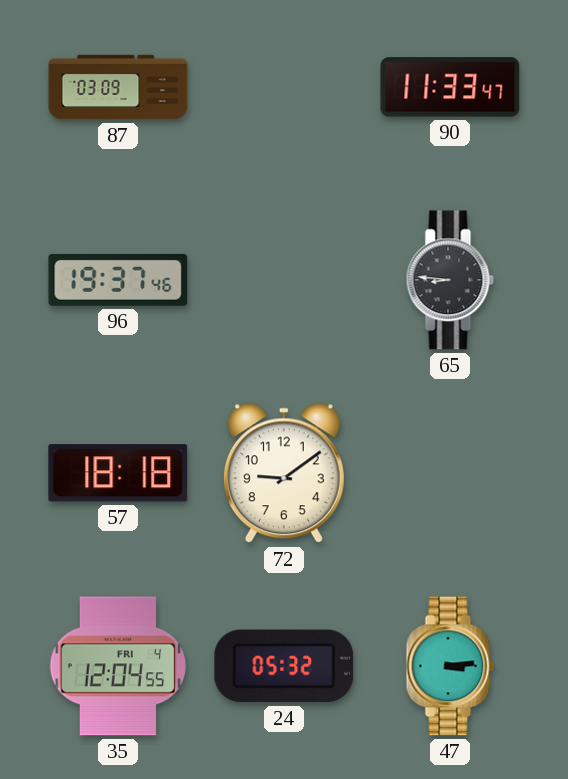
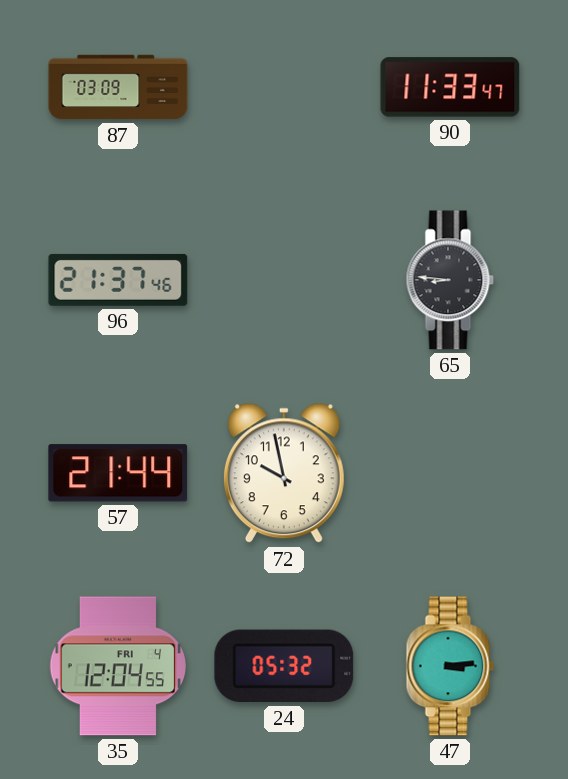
96: 19:37 -> 21:37 (118, 280)
57: 18:18 -> 21:44 (118, 473)
72: 9:09 -> 9:58 (284, 474)
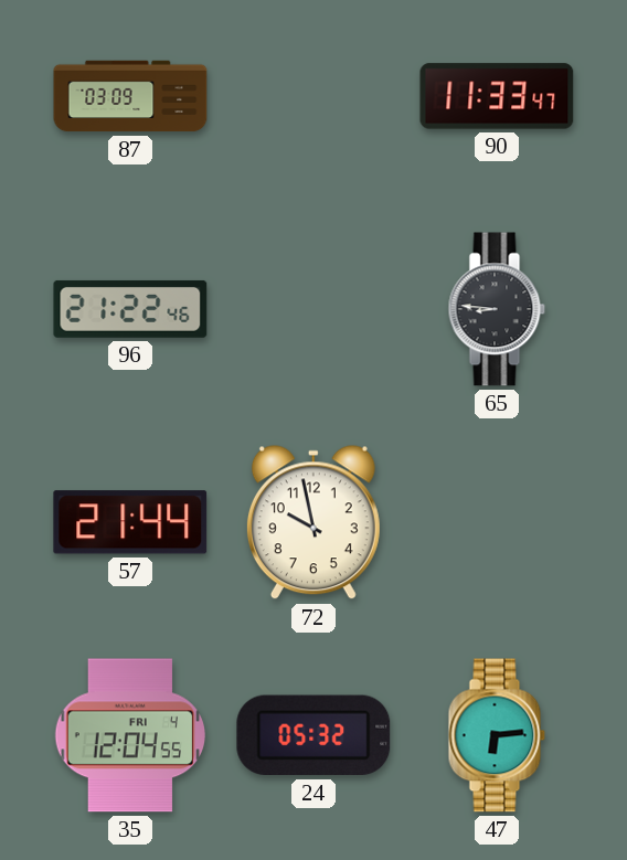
96: 21:37 -> 21:22 (130, 309)
47: 3:14 -> 6:14 (497, 735)
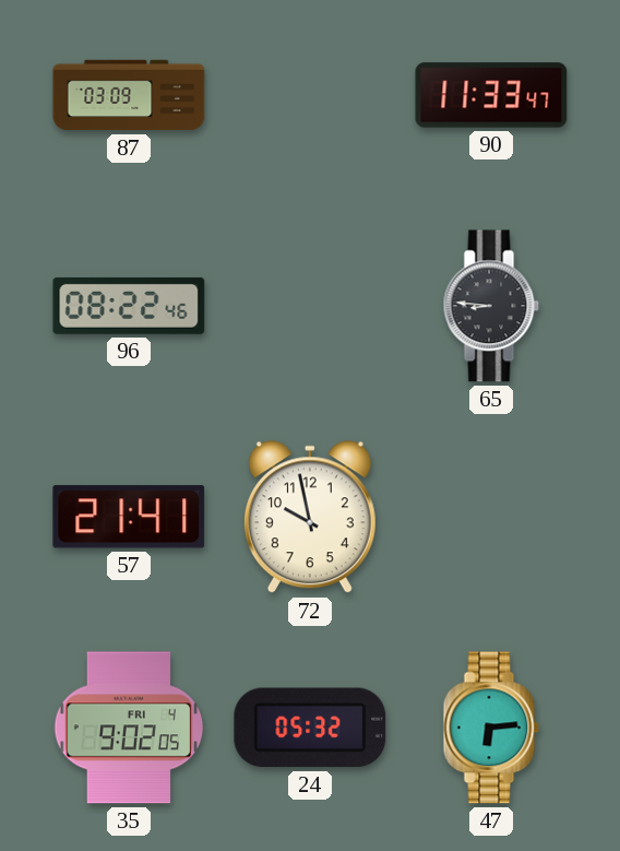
96: 21:22 -> 08:22 (129, 306)
57: 21:44 -> 21:41 (129, 517)
35: 12:04 -> 9:02 (128, 728)
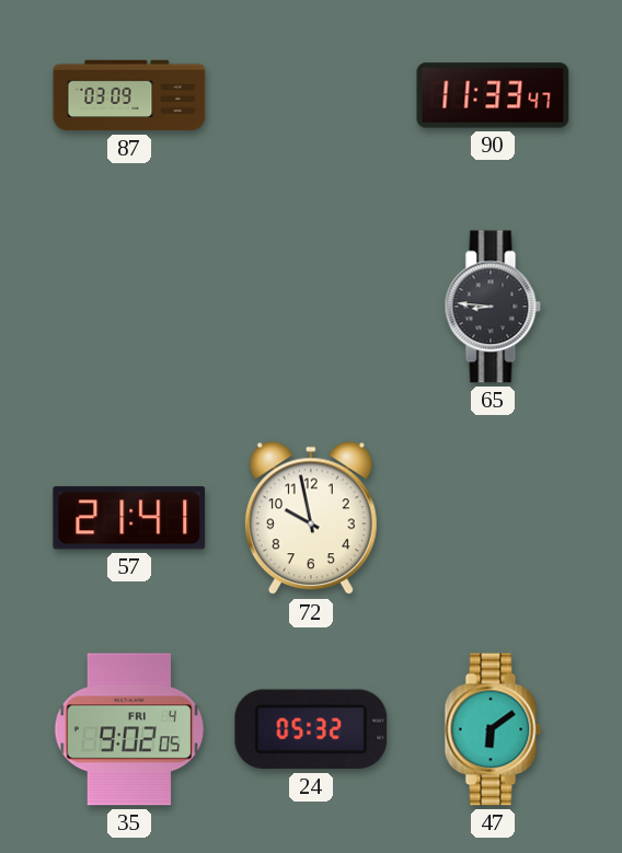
96: 08:22 -> none (129, 306)
47: 6:14 -> 6:09 (493, 729)
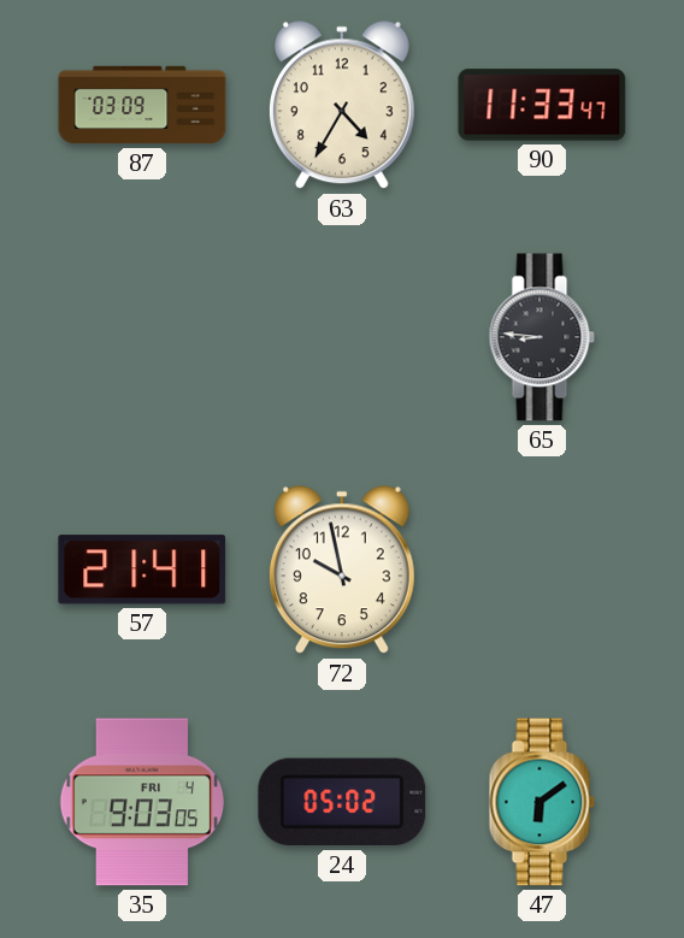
63: none -> 4:35 (342, 106)
35: 9:02 -> 9:03 (141, 802)
24: 05:32 -> 05:02 (342, 802)
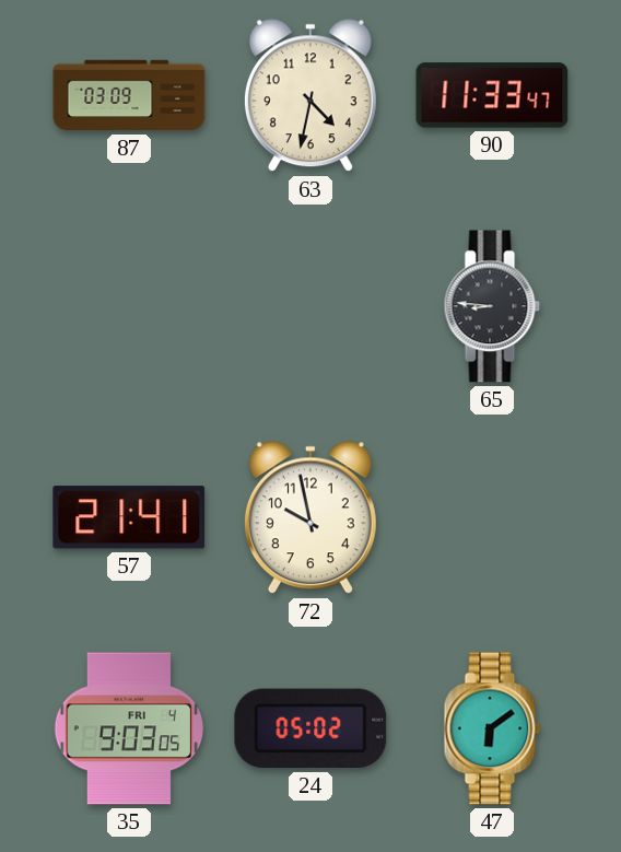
63: 4:35 -> 4:32 (310, 96)
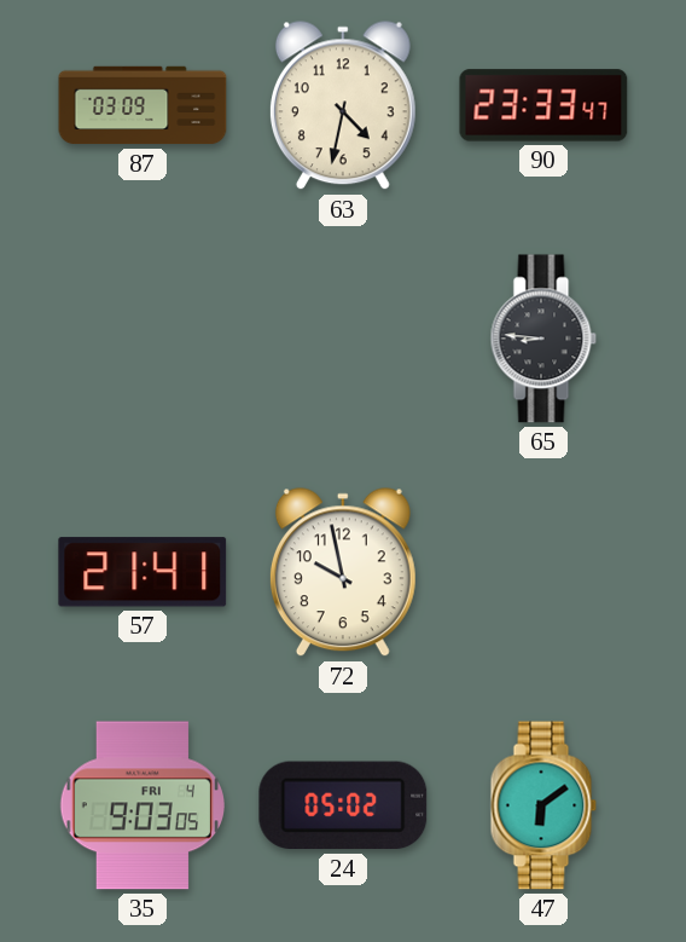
90: 11:33 -> 23:33 (543, 105)
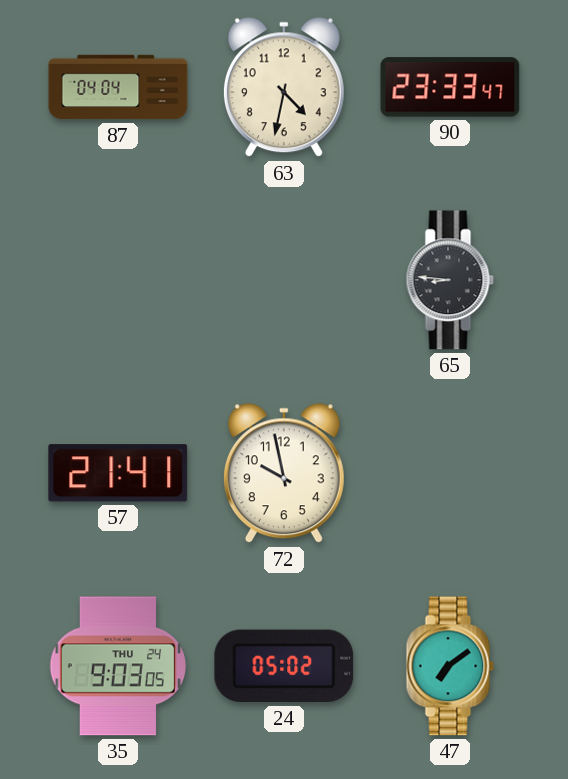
87: 03:09 -> 04:04 (118, 87)
35 date: FRI 4 -> THU 24 (117, 666)
47: 6:09 -> 7:09 (450, 666)
